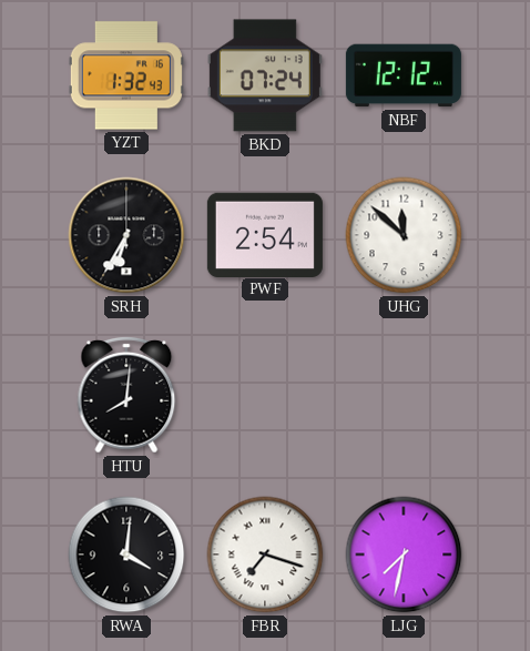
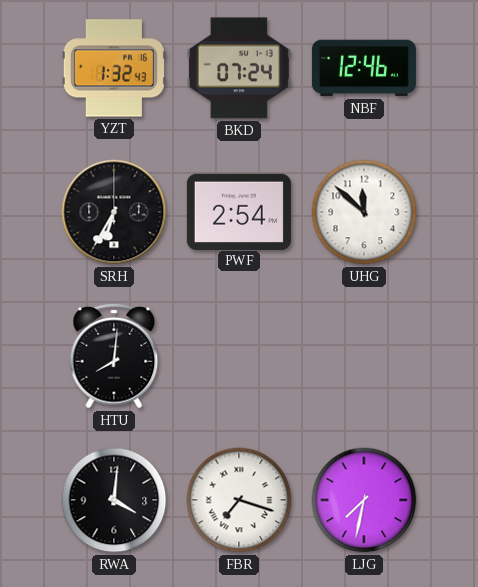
NBF: 12:12 -> 12:46 (364, 68)
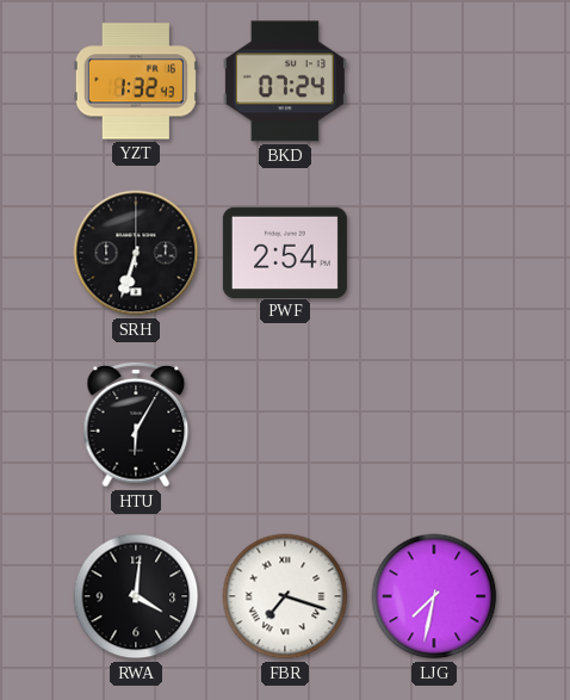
NBF: 12:46 -> none (364, 68)
SRH: 6:35 -> 6:33 (136, 253)
UHG: 11:52 -> none (364, 212)
HTU: 8:01 -> 6:05 (136, 425)
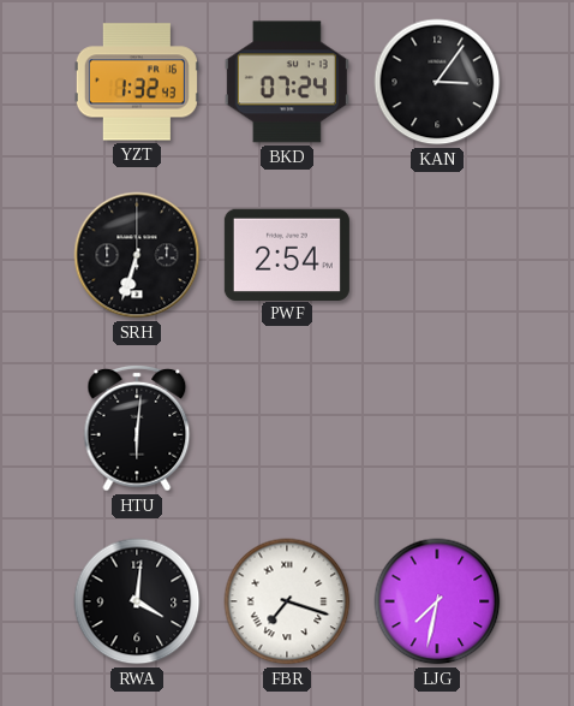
KAN: none -> 3:06 (437, 82)
HTU: 6:05 -> 6:01 (137, 428)
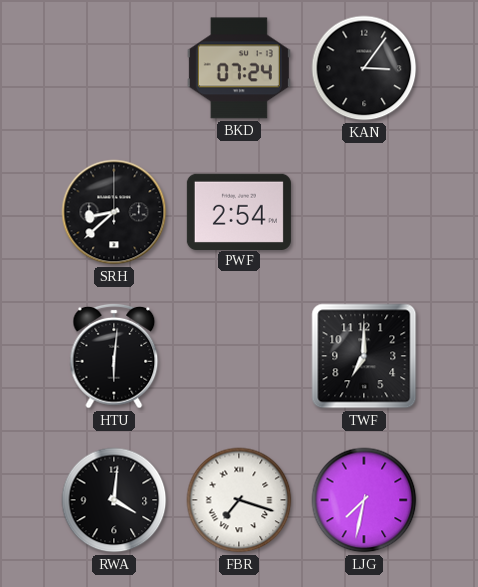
YZT: 1:32 -> none (137, 82)
SRH: 6:33 -> 8:38 (114, 212)
TWF: none -> 7:00 (364, 356)
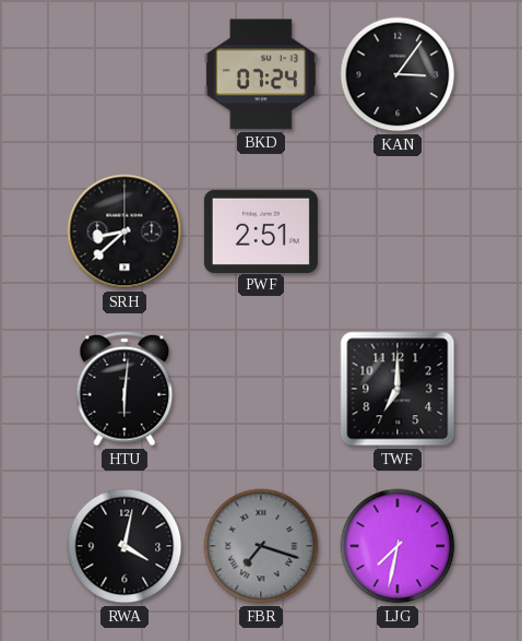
PWF: 2:54 -> 2:51 (261, 230)
RWA: 4:01 -> 4:02 (124, 546)
FBR dial: white -> grey (261, 546)
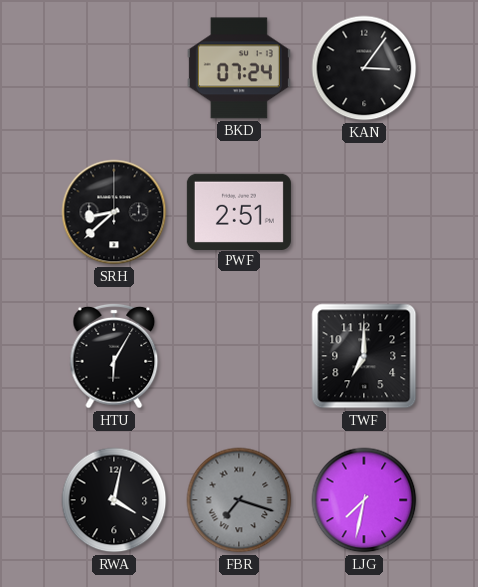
HTU: 6:01 -> 6:05 (114, 356)
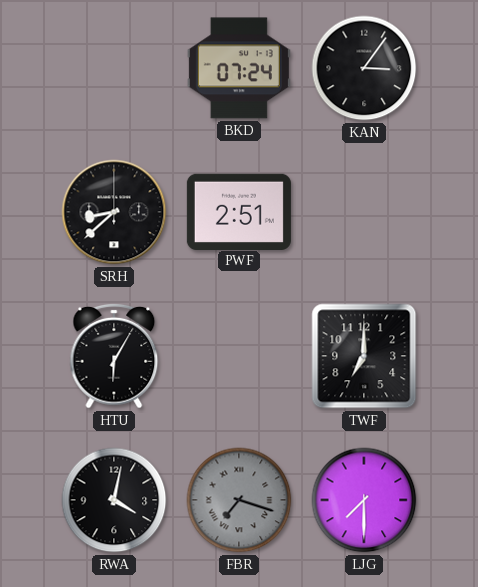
LJG: 7:32 -> 7:30 (364, 500)
